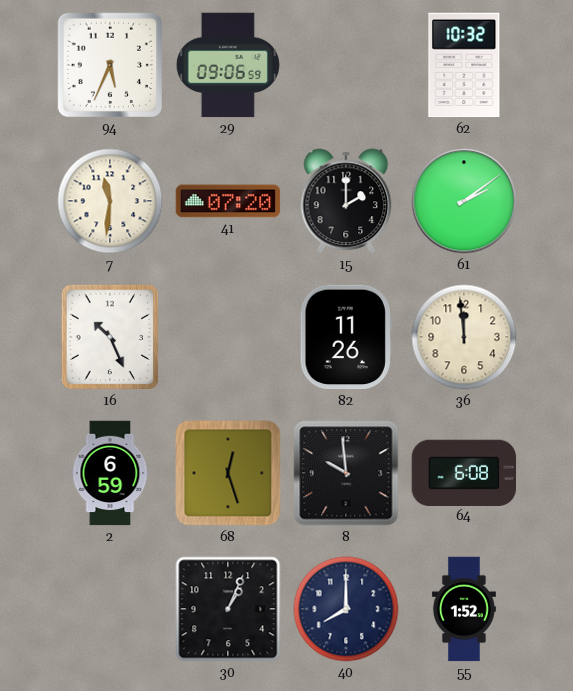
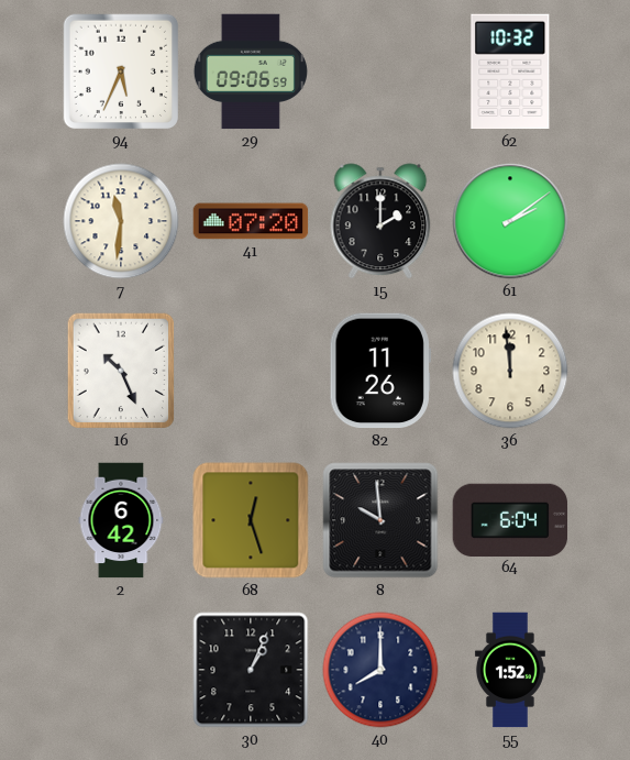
2: 6:59 -> 6:42 (121, 520)
64: 6:08 -> 6:04 (510, 519)
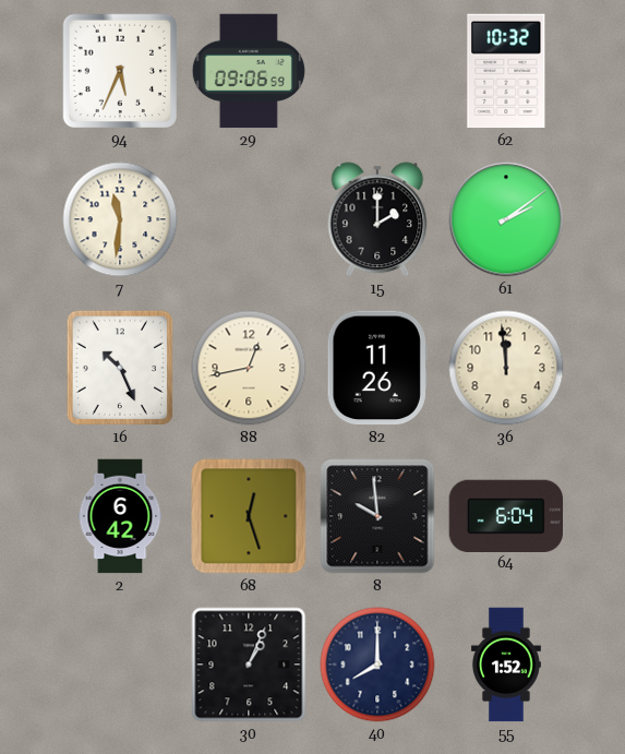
41: 07:20 -> none (251, 221)
88: none -> 12:43 (249, 368)
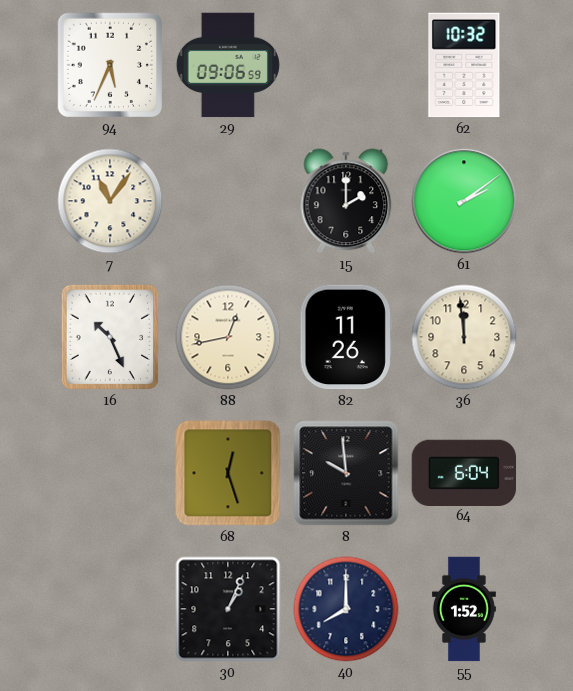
7: 11:31 -> 11:06 (110, 201)
2: 6:42 -> none (120, 516)
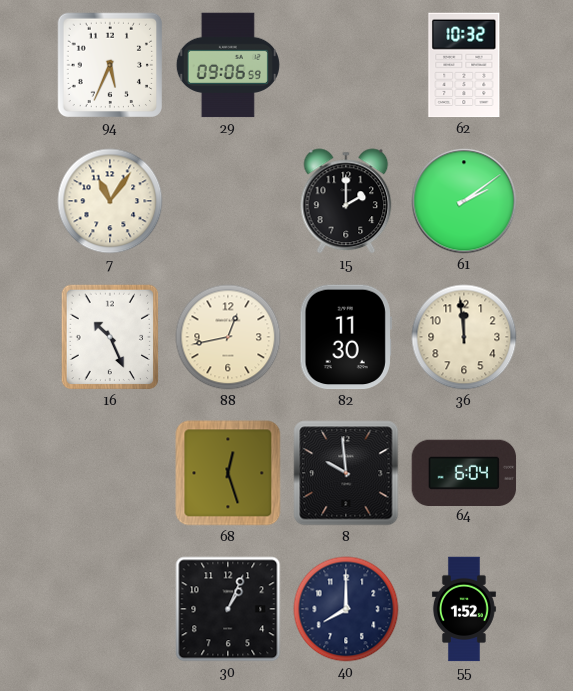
82: 11:26 -> 11:30 (346, 337)
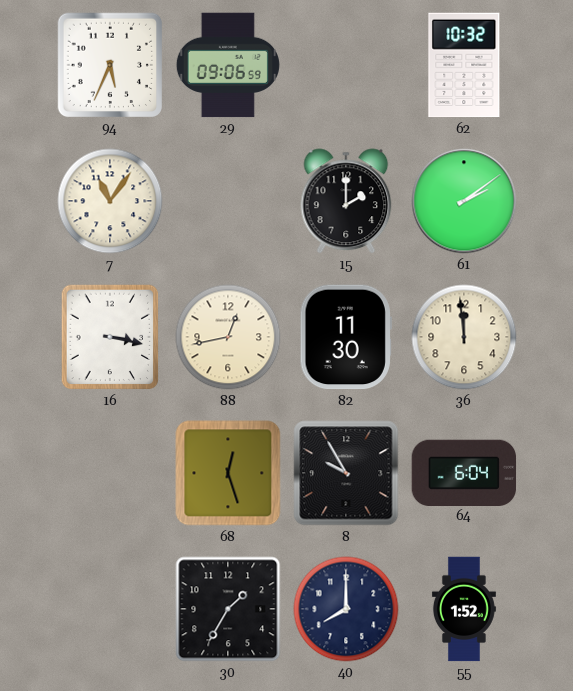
16: 10:26 -> 3:17 (110, 337)
8: 9:59 -> 9:55 (346, 473)
30: 1:04 -> 1:35 (228, 609)
